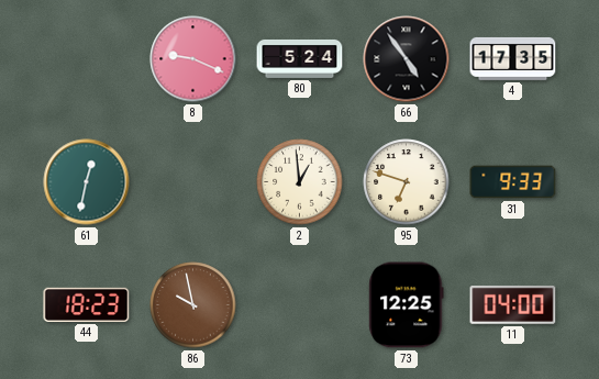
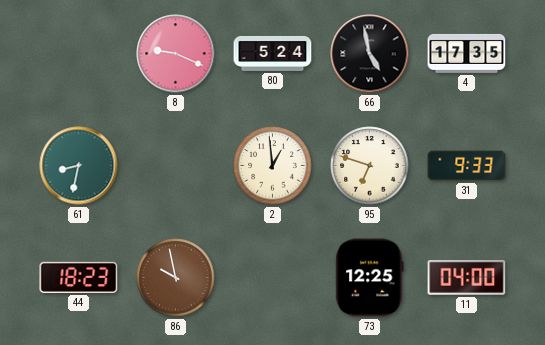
66: 4:54 -> 4:58 (370, 54)
61: 12:32 -> 8:32 (79, 166)
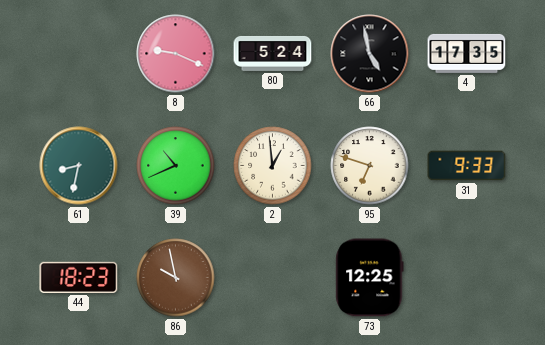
39: none -> 10:41 (176, 166)
11: 04:00 -> none (467, 277)
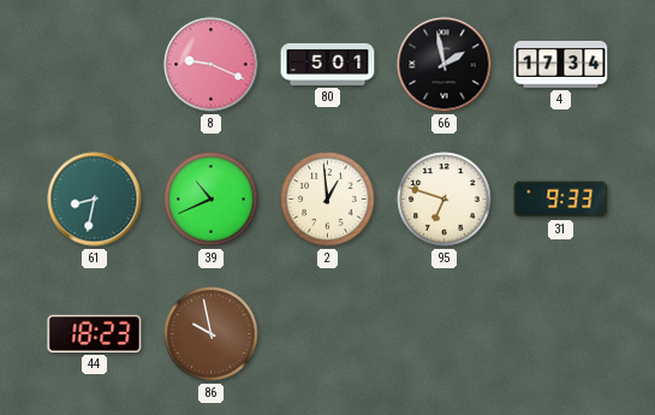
80: 5:24 -> 5:01 (328, 65)
66: 4:58 -> 1:58 (445, 65)
4: 17:35 -> 17:34 (561, 64)
73: 12:25 -> none (370, 278)
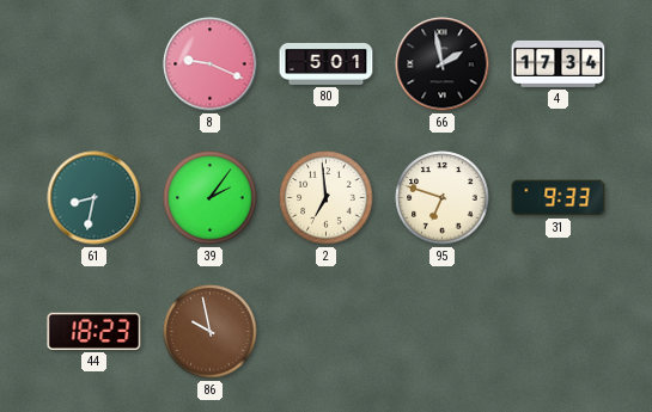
39: 10:41 -> 2:06 (211, 198)
2: 12:59 -> 6:59 (327, 198)
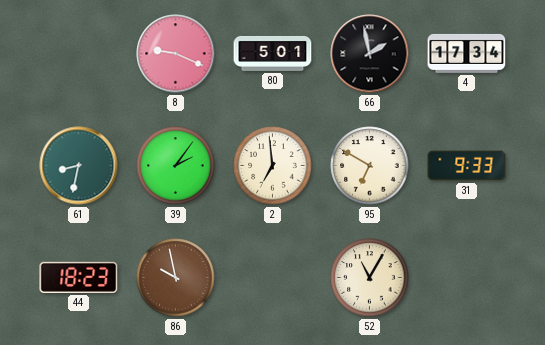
95: 6:48 -> 6:50 (370, 166)
52: none -> 11:05 (370, 278)
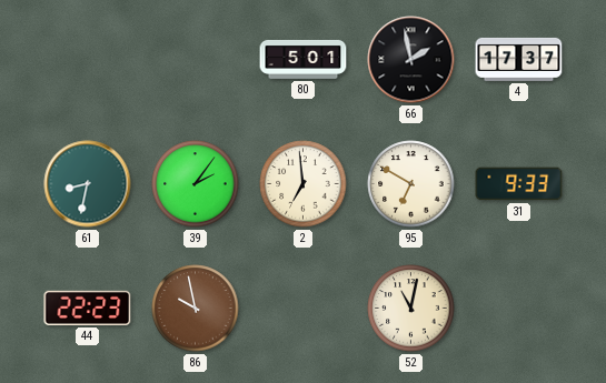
8: 9:19 -> none (176, 54)
4: 17:34 -> 17:37 (519, 59)
44: 18:23 -> 22:23 (88, 308)
52: 11:05 -> 11:02 (411, 309)
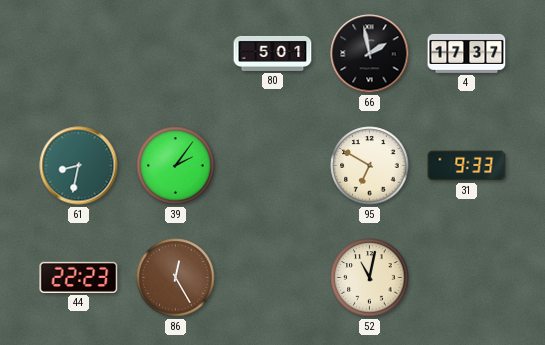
2: 6:59 -> none (304, 184)
86: 9:58 -> 12:25 (176, 278)
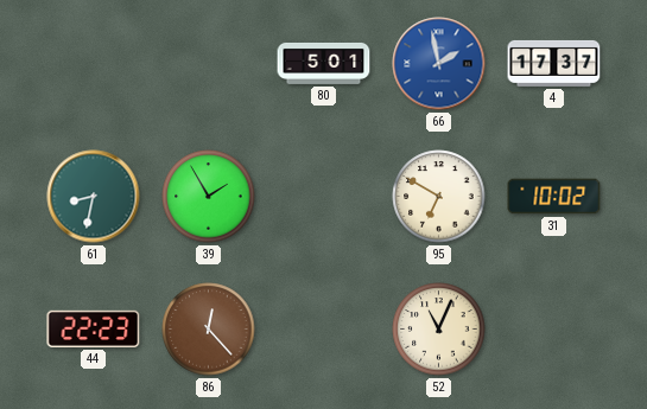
66 dial: black -> blue (439, 64)
39: 2:06 -> 1:55 (209, 197)
31: 9:33 -> 10:02 (554, 197)
86: 12:25 -> 12:23 (209, 330)
52: 11:02 -> 11:04 (439, 330)
